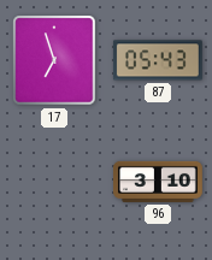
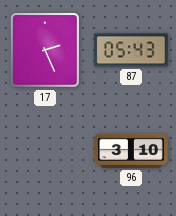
17: 6:57 -> 2:26 (45, 50)
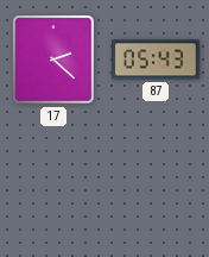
17: 2:26 -> 2:22 (53, 59)
96: 3:10 -> none (132, 151)
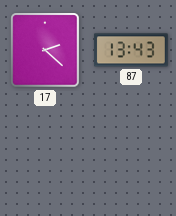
87: 05:43 -> 13:43 (131, 50)
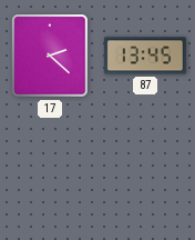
87: 13:43 -> 13:45 (145, 56)
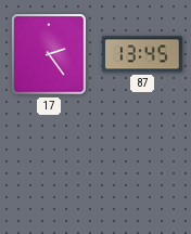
17: 2:22 -> 2:24 (49, 54)
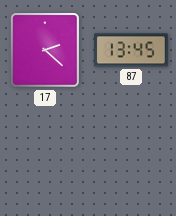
17: 2:24 -> 2:22 (45, 50)
